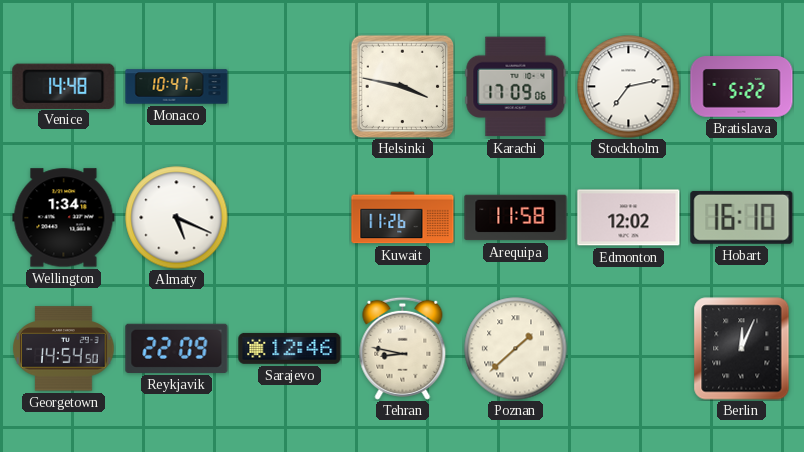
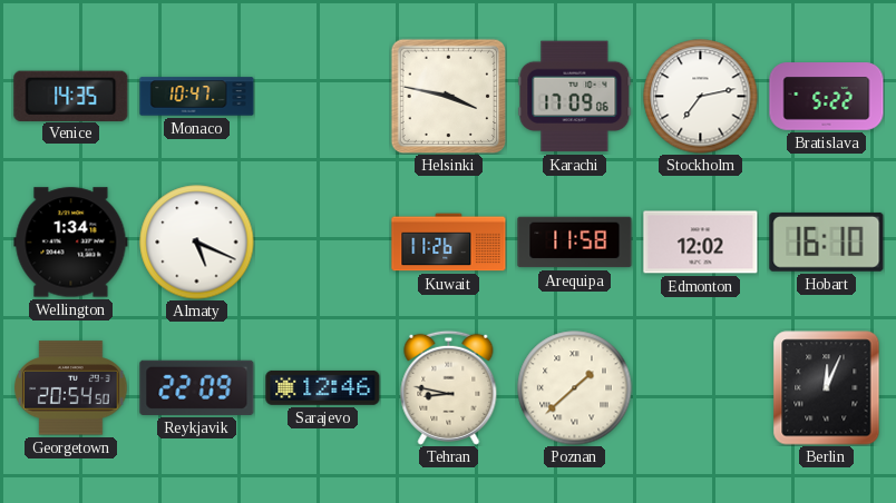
Venice: 14:48 -> 14:35 (71, 96)
Georgetown: 14:54 -> 20:54 (71, 388)
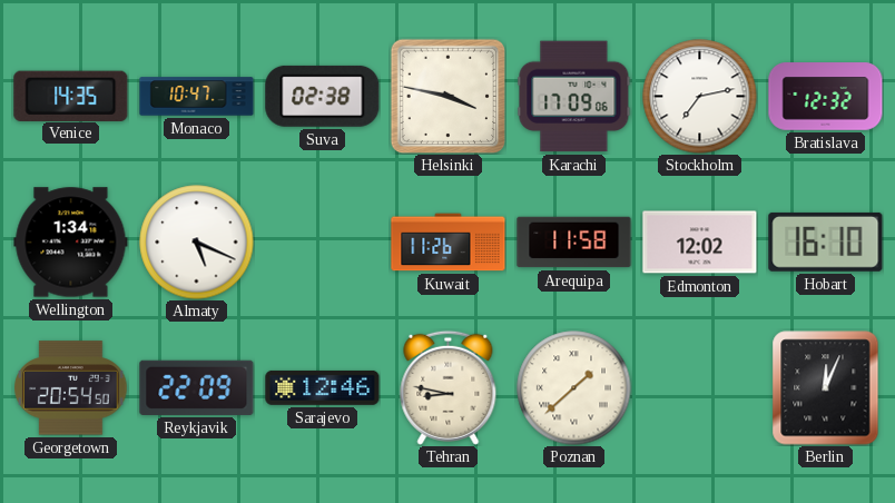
Suva: none -> 02:38 (323, 96)
Bratislava: 5:22 -> 12:32 (826, 97)
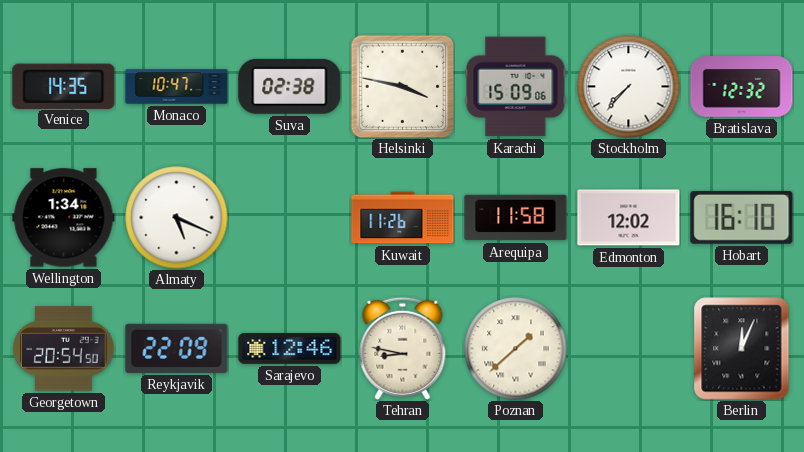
Karachi: 17:09 -> 15:09 (516, 87)
Stockholm: 7:13 -> 7:37 (629, 87)
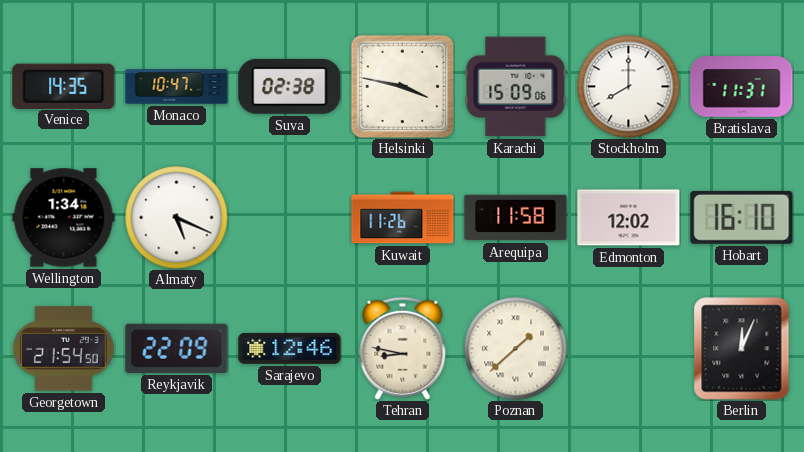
Stockholm: 7:37 -> 8:00 (629, 87)
Bratislava: 12:32 -> 11:31 (742, 87)
Georgetown: 20:54 -> 21:54 (64, 349)
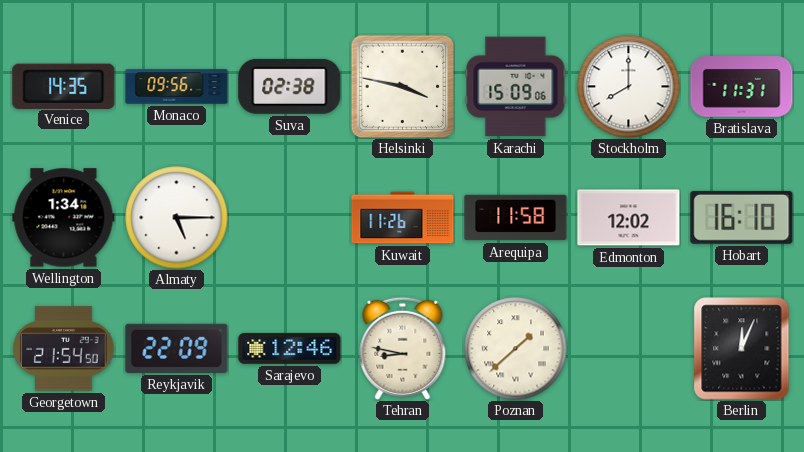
Monaco: 10:47 -> 09:56 (177, 87)
Almaty: 5:19 -> 5:15 (177, 218)
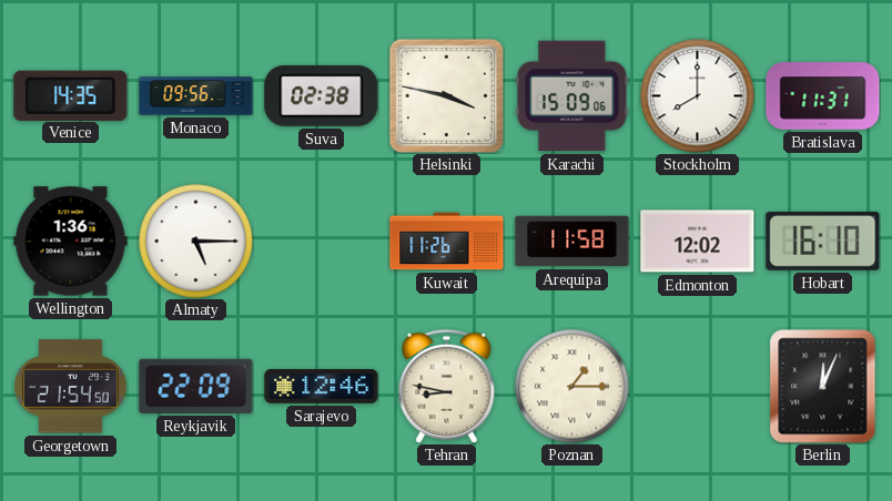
Wellington: 1:34 -> 1:36 (71, 242)
Poznan: 1:38 -> 1:15 (572, 387)
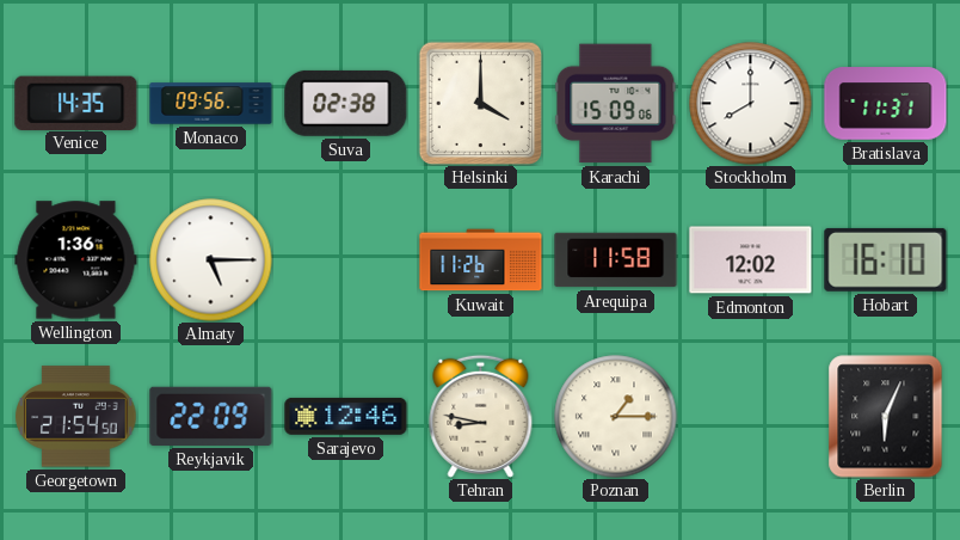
Helsinki: 3:47 -> 4:00 (480, 103)
Berlin: 12:04 -> 6:04 (886, 417)
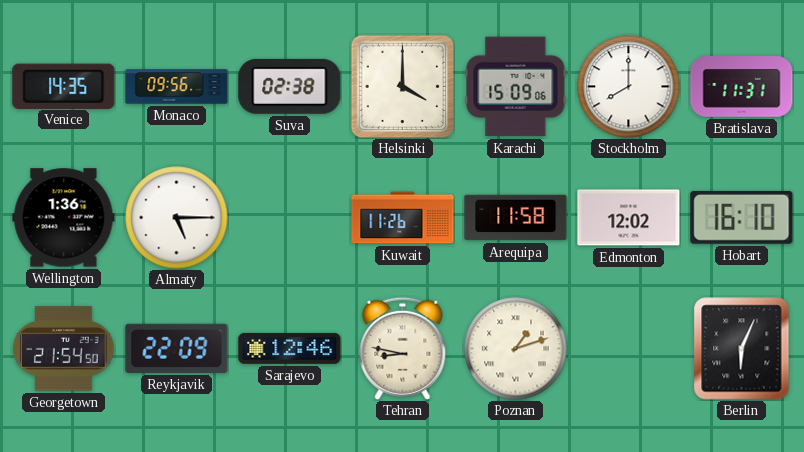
Poznan: 1:15 -> 1:12 (516, 349)
